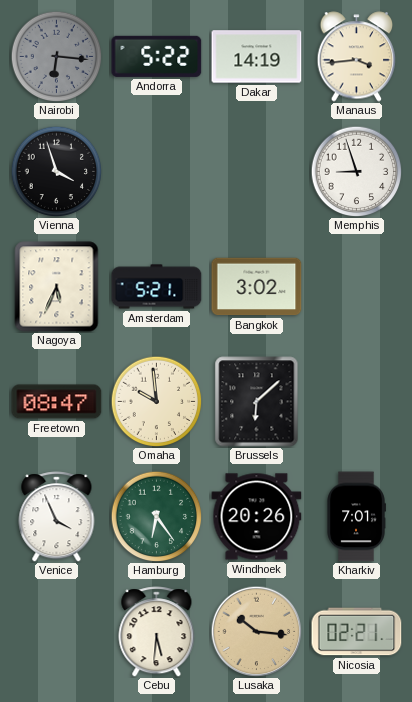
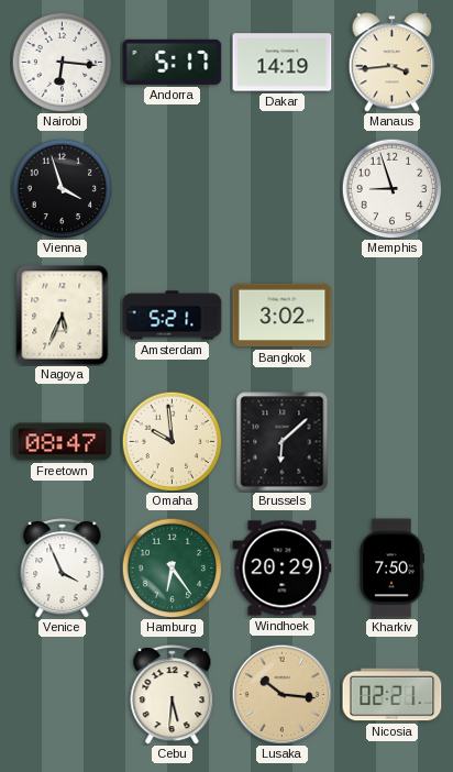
Nairobi dial: grey -> white (62, 62)
Andorra: 5:22 -> 5:17 (173, 62)
Windhoek: 20:26 -> 20:29 (283, 569)
Kharkiv: 7:01 -> 7:50 (391, 569)
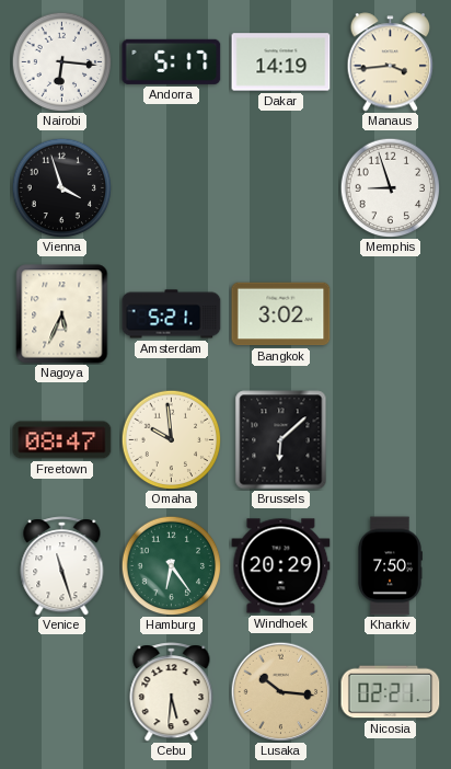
Venice: 3:56 -> 11:27 (62, 566)
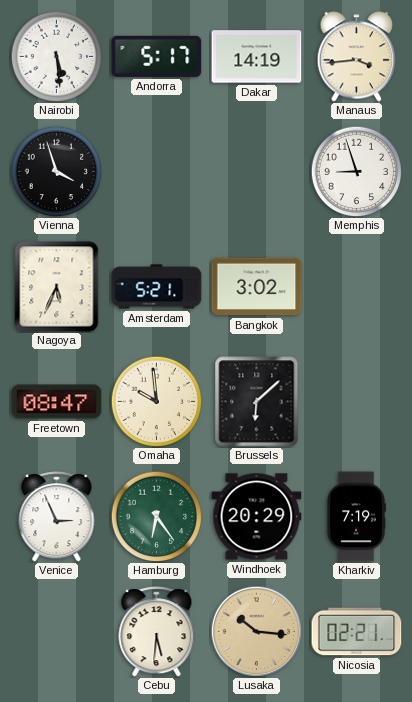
Nairobi: 6:16 -> 5:29 (56, 56)
Venice: 11:27 -> 2:56 (57, 517)
Kharkiv: 7:50 -> 7:19 (356, 517)
